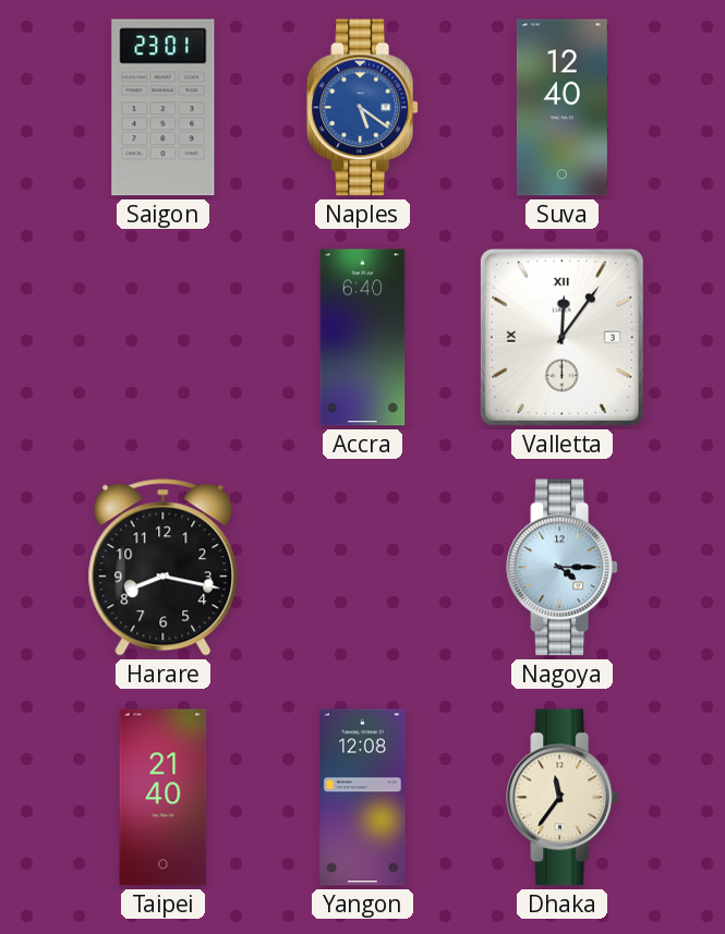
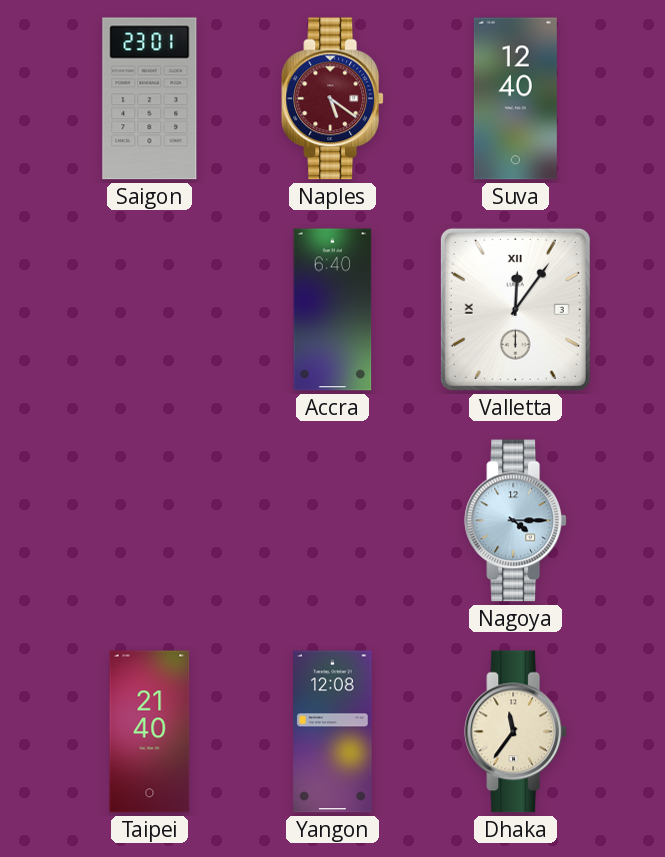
Naples dial: blue -> burgundy (333, 99)
Harare: 8:17 -> none (164, 568)
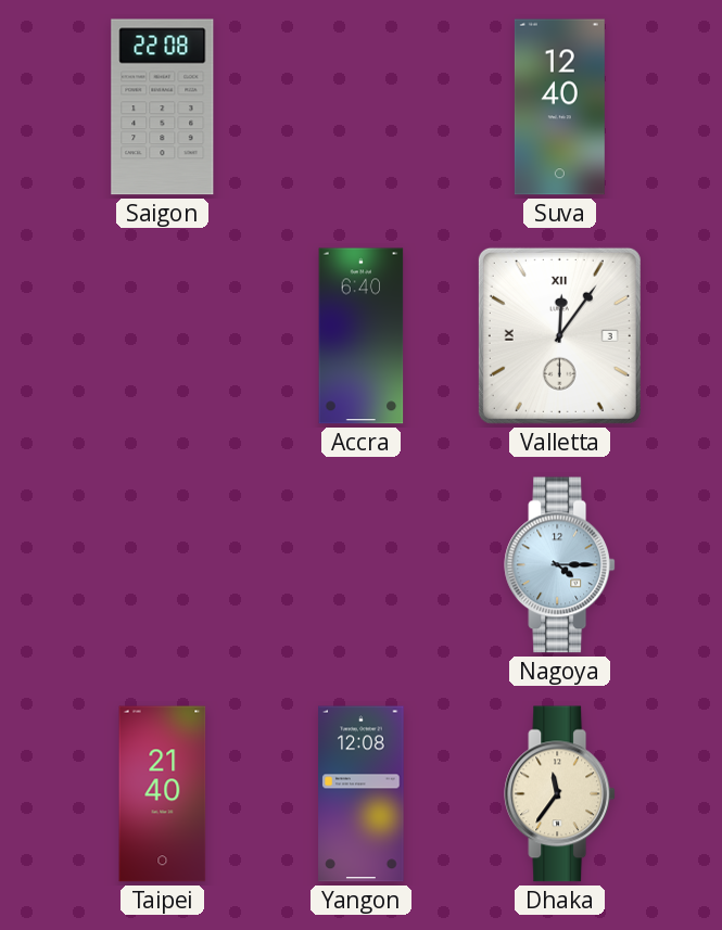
Saigon: 23:01 -> 22:08 (163, 107)
Naples: 5:21 -> none (333, 99)
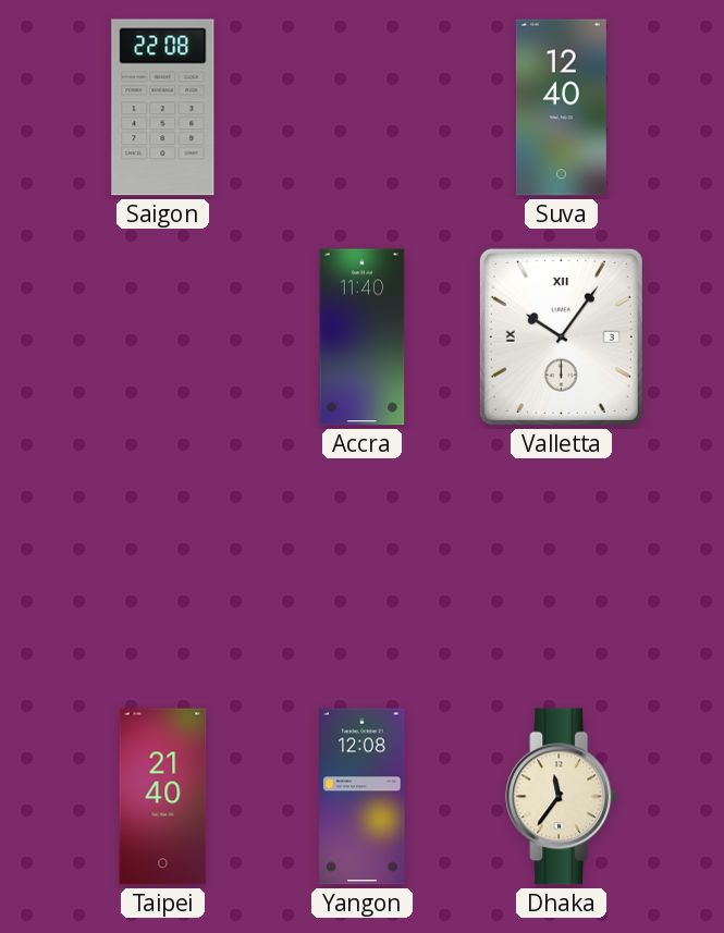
Accra: 6:40 -> 11:40 (363, 337)
Valletta: 12:06 -> 10:06 (561, 336)
Nagoya: 4:15 -> none (560, 565)
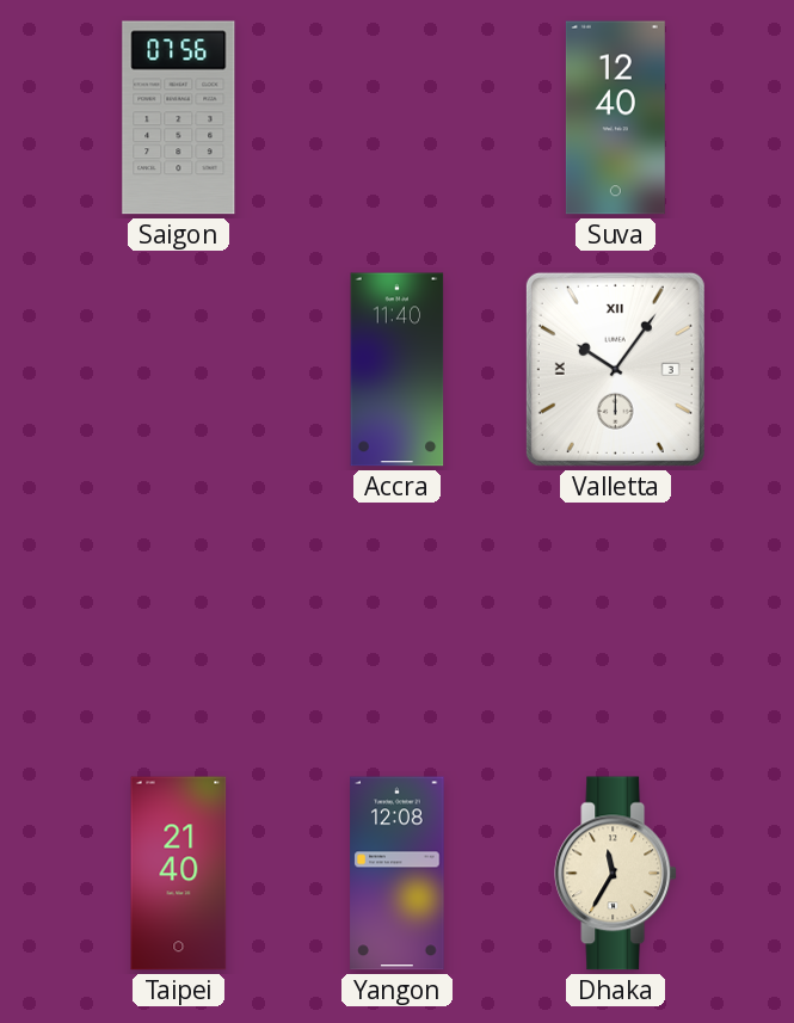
Saigon: 22:08 -> 07:56 (179, 118)
Dhaka: 11:36 -> 11:35 (616, 874)
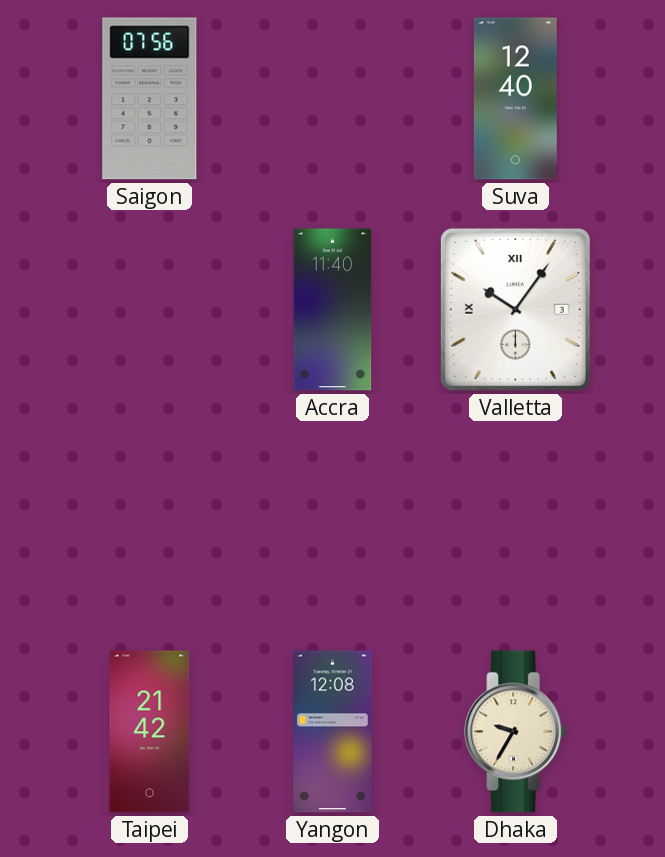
Taipei: 21:40 -> 21:42 (150, 732)
Dhaka: 11:35 -> 9:35 (516, 732)
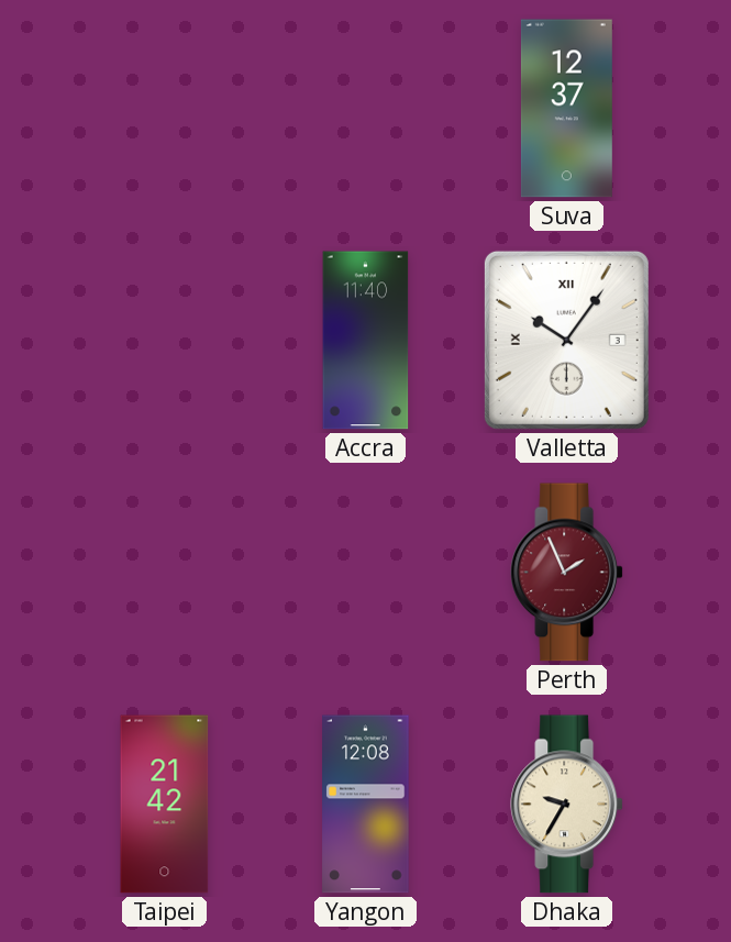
Saigon: 07:56 -> none (150, 99)
Suva: 12:40 -> 12:37 (566, 109)
Perth: none -> 1:56 (567, 573)
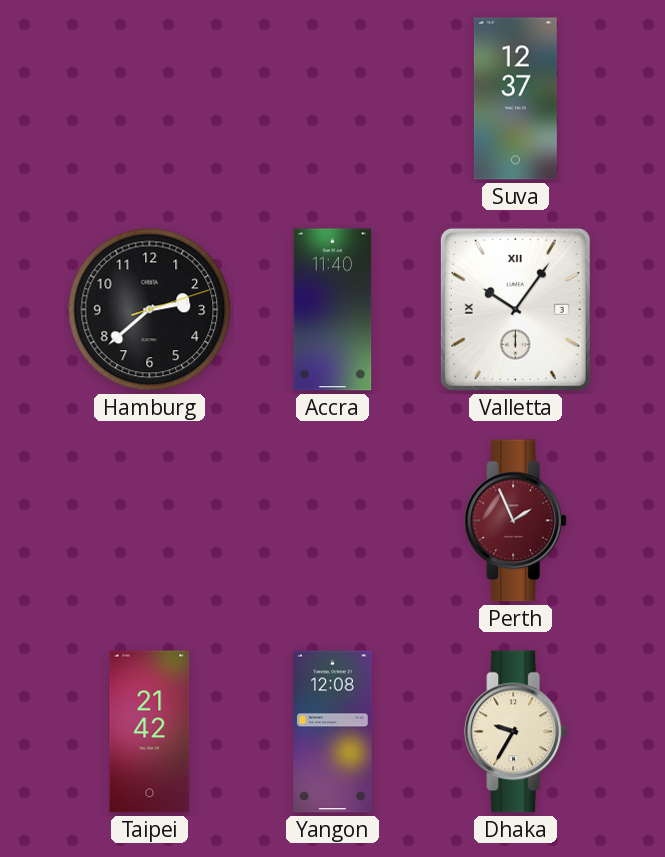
Hamburg: none -> 2:38 (150, 310)
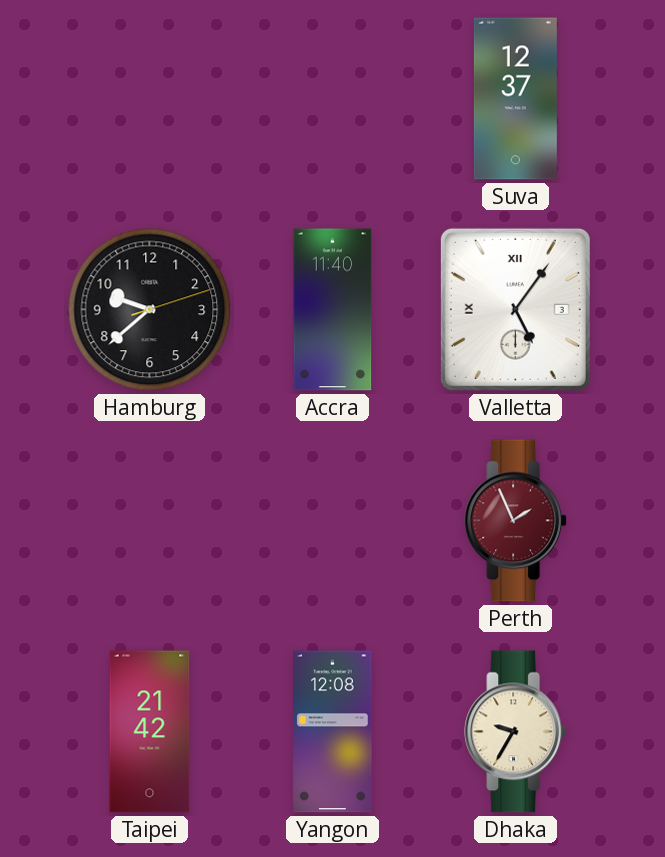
Hamburg: 2:38 -> 9:38 (150, 310)
Valletta: 10:06 -> 5:06 (515, 309)
